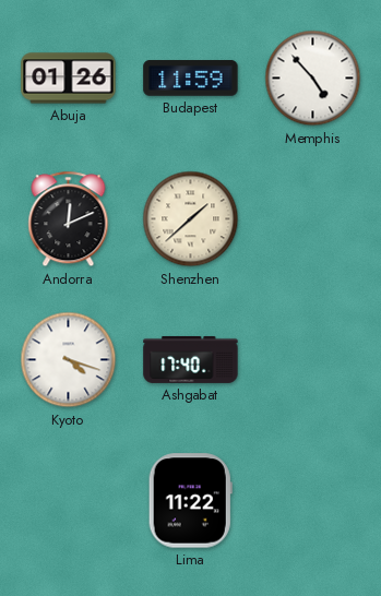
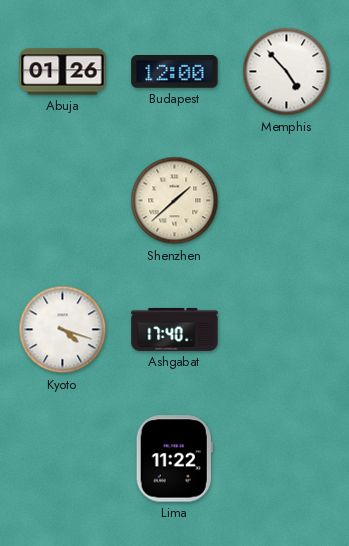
Budapest: 11:59 -> 12:00 (175, 72)
Andorra: 12:11 -> none (69, 219)
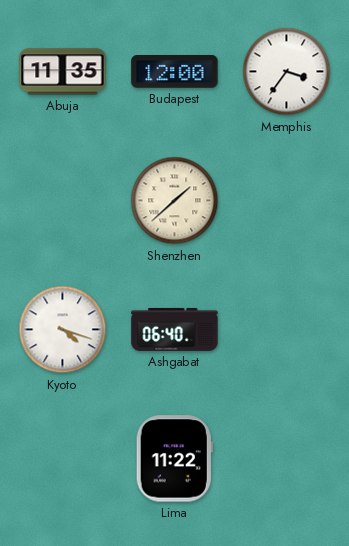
Abuja: 01:26 -> 11:35 (63, 72)
Memphis: 4:53 -> 3:36 (287, 72)
Ashgabat: 17:40 -> 06:40 (175, 329)
